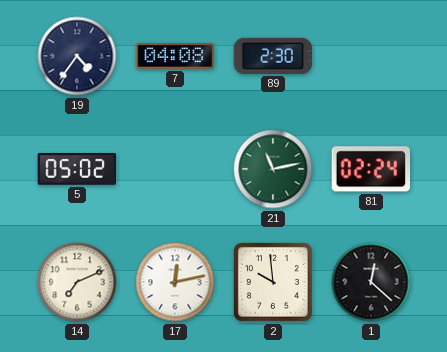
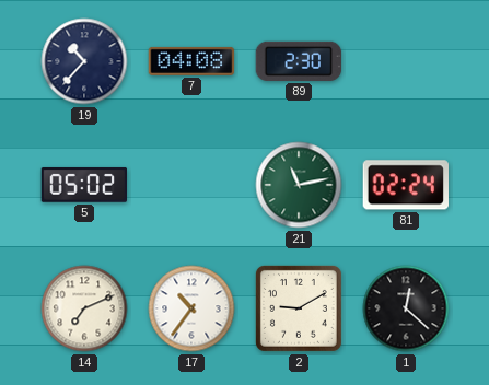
19: 4:36 -> 10:37 (84, 61)
17: 12:13 -> 10:36 (191, 308)
2: 9:59 -> 9:10 (299, 308)
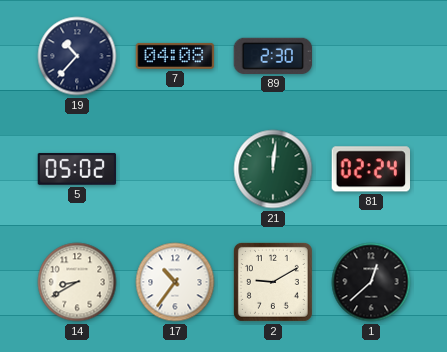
21: 11:13 -> 12:01 (273, 169)
14: 7:11 -> 8:40 (77, 282)
1: 12:22 -> 12:38 (371, 282)
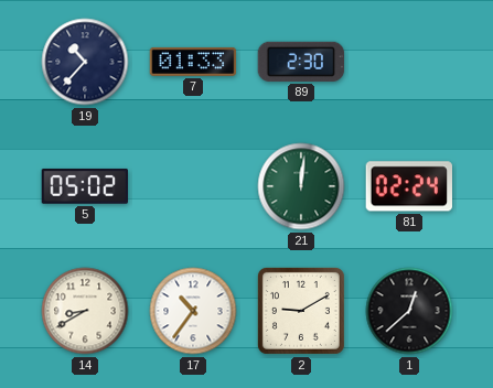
7: 04:08 -> 01:33 (193, 62)
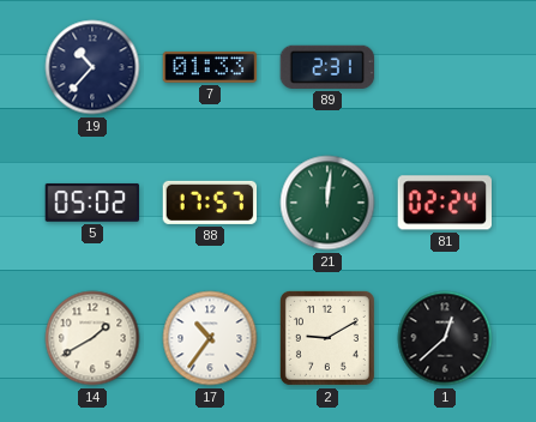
89: 2:30 -> 2:31 (327, 67)
88: none -> 17:57 (210, 203)
14: 8:40 -> 1:40 (92, 338)
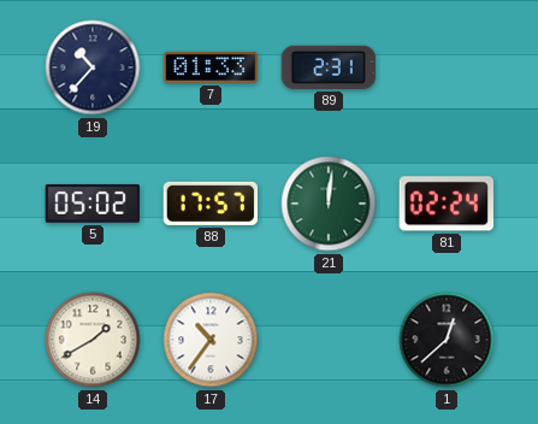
2: 9:10 -> none (327, 338)
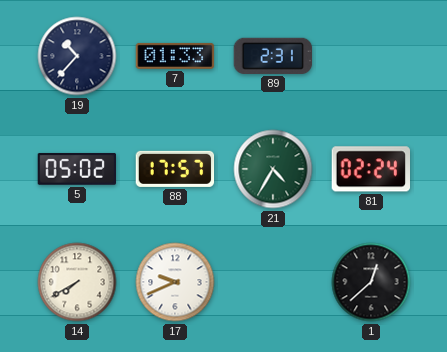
21: 12:01 -> 4:35 (273, 169)
14: 1:40 -> 7:40 (77, 282)
17: 10:36 -> 9:41 (175, 282)
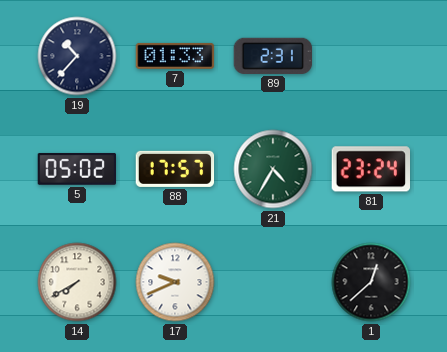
81: 02:24 -> 23:24 (370, 169)
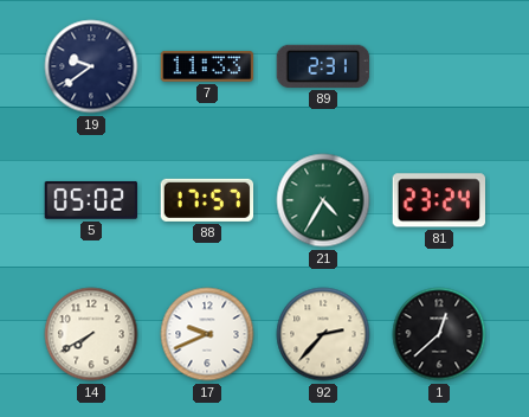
19: 10:37 -> 9:39 (91, 66)
7: 01:33 -> 11:33 (207, 66)
92: none -> 2:37 (323, 334)
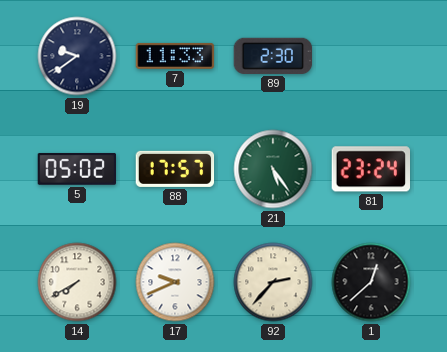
89: 2:31 -> 2:30 (273, 56)
21: 4:35 -> 5:24 (273, 169)
